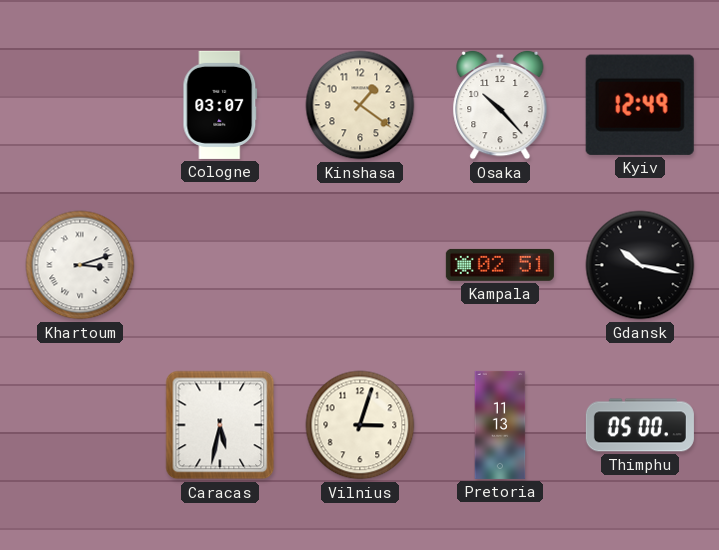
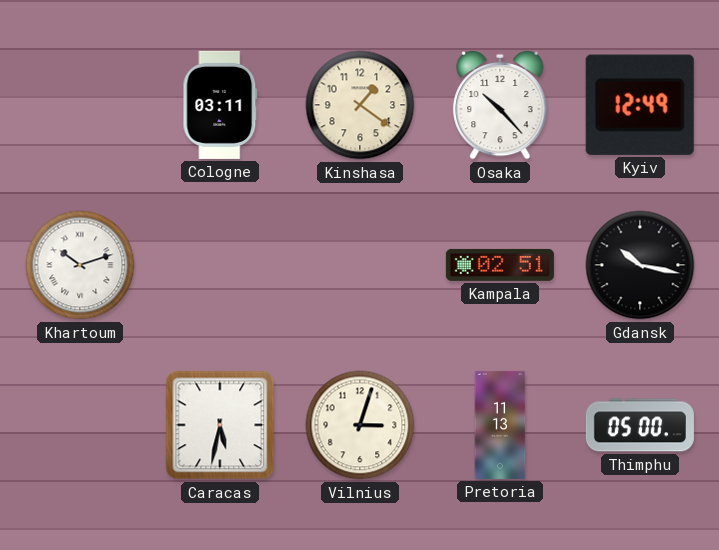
Cologne: 03:07 -> 03:11 (220, 105)
Khartoum: 3:12 -> 10:12 (80, 265)
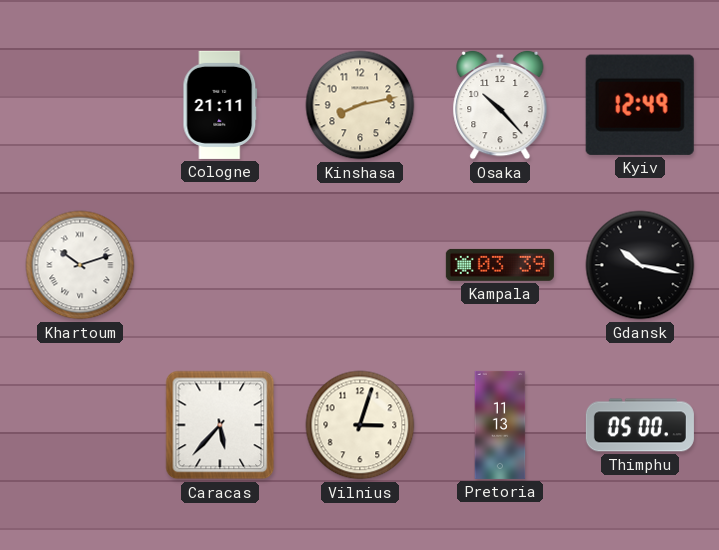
Cologne: 03:11 -> 21:11 (220, 105)
Kinshasa: 1:21 -> 8:13 (360, 105)
Kampala: 02:51 -> 03:39 (500, 265)
Caracas: 5:32 -> 5:37 (220, 425)
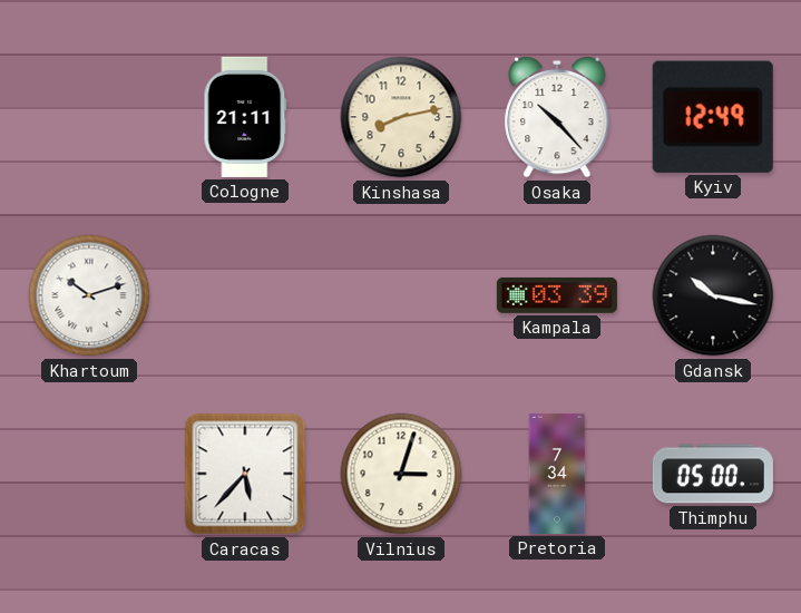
Pretoria: 11:13 -> 7:34 (557, 474)
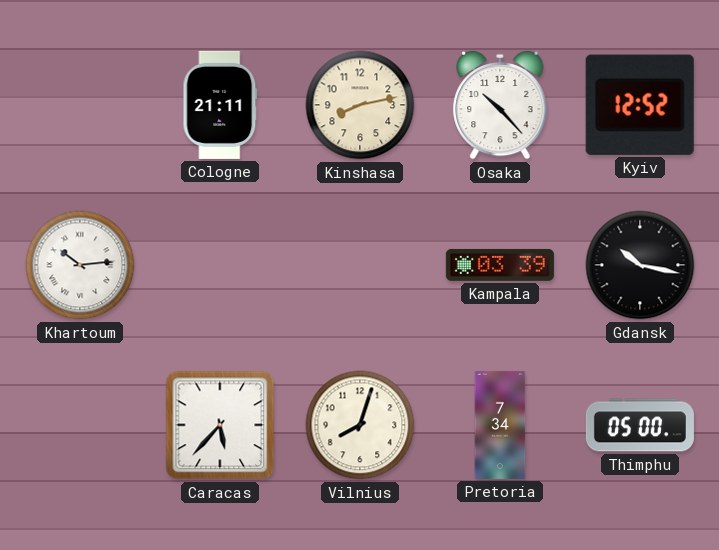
Kyiv: 12:49 -> 12:52 (640, 105)
Khartoum: 10:12 -> 10:14 (80, 265)
Vilnius: 3:03 -> 8:03 (360, 425)
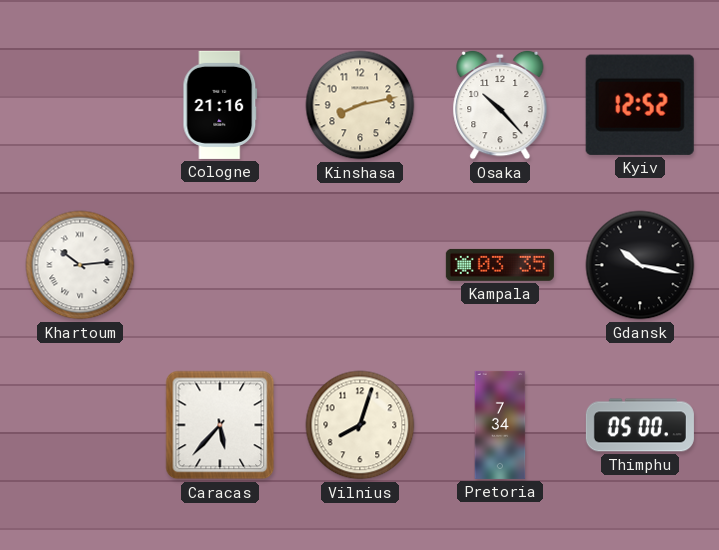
Cologne: 21:11 -> 21:16 (220, 105)
Kampala: 03:39 -> 03:35 (500, 265)
